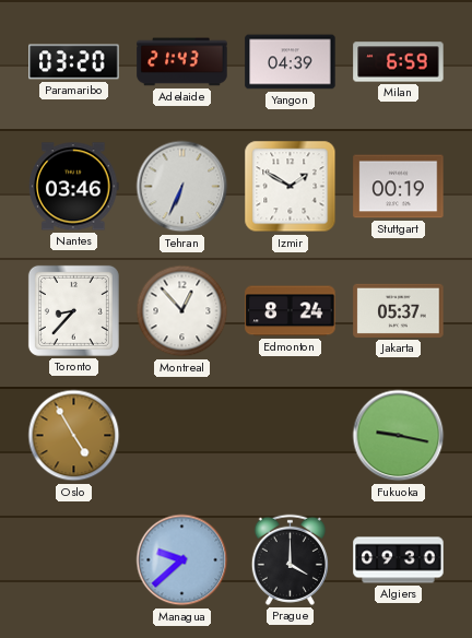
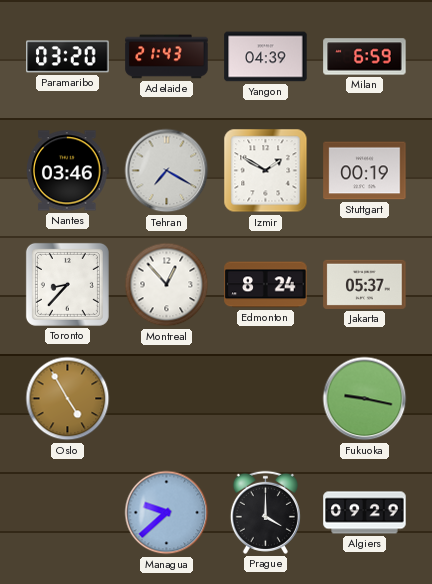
Tehran: 6:34 -> 7:20 (167, 171)
Algiers: 09:30 -> 09:29 (365, 513)
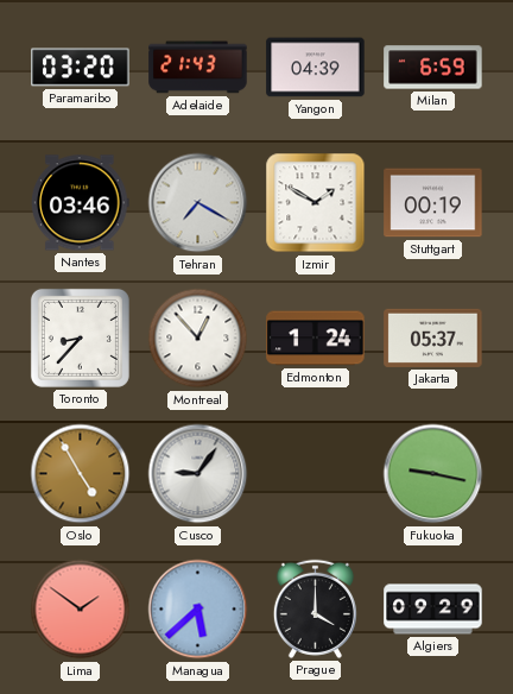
Edmonton: 8:24 -> 1:24 (316, 339)
Cusco: none -> 9:06 (198, 474)
Lima: none -> 1:51 (81, 610)
Managua: 9:38 -> 5:38 (198, 610)
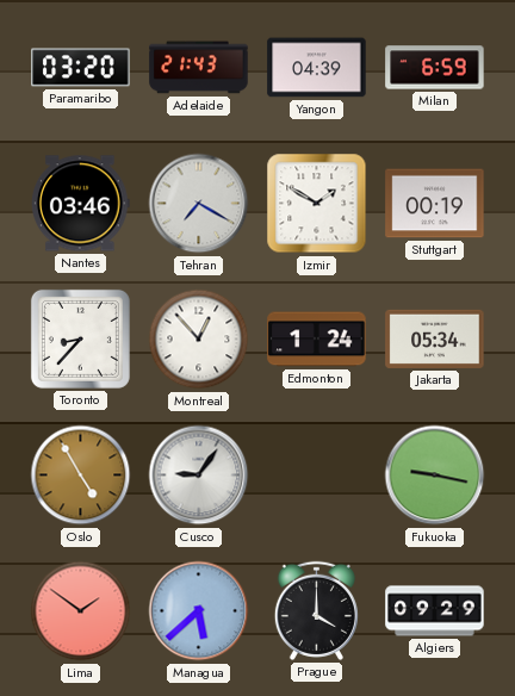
Jakarta: 05:37 -> 05:34 (435, 338)
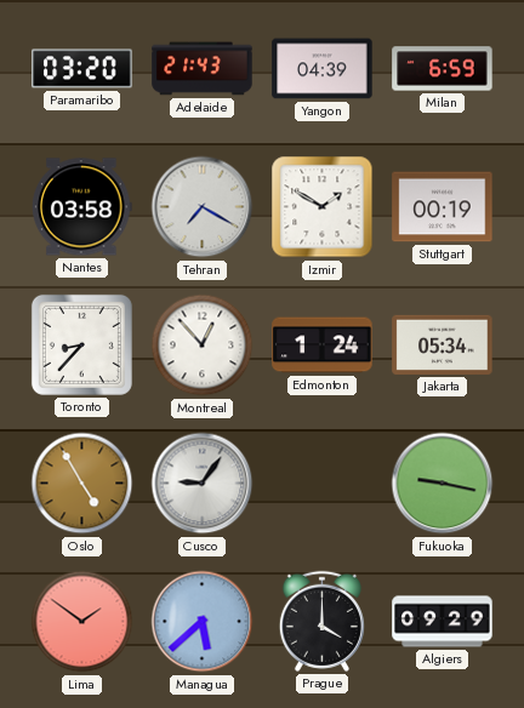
Nantes: 03:46 -> 03:58 (82, 207)
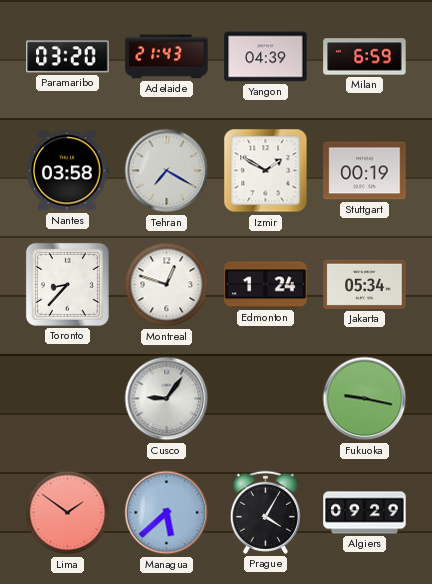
Montreal: 12:53 -> 12:48 (167, 285)
Oslo: 4:55 -> none (82, 484)
Prague: 4:00 -> 4:05 (265, 512)
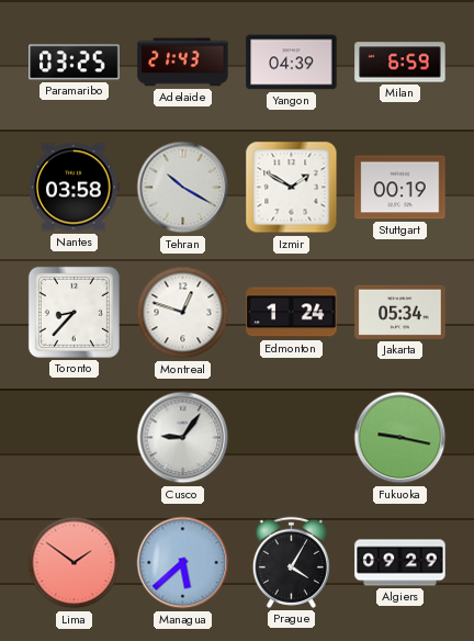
Paramaribo: 03:20 -> 03:25 (75, 63)
Tehran: 7:20 -> 10:20 (183, 188)
